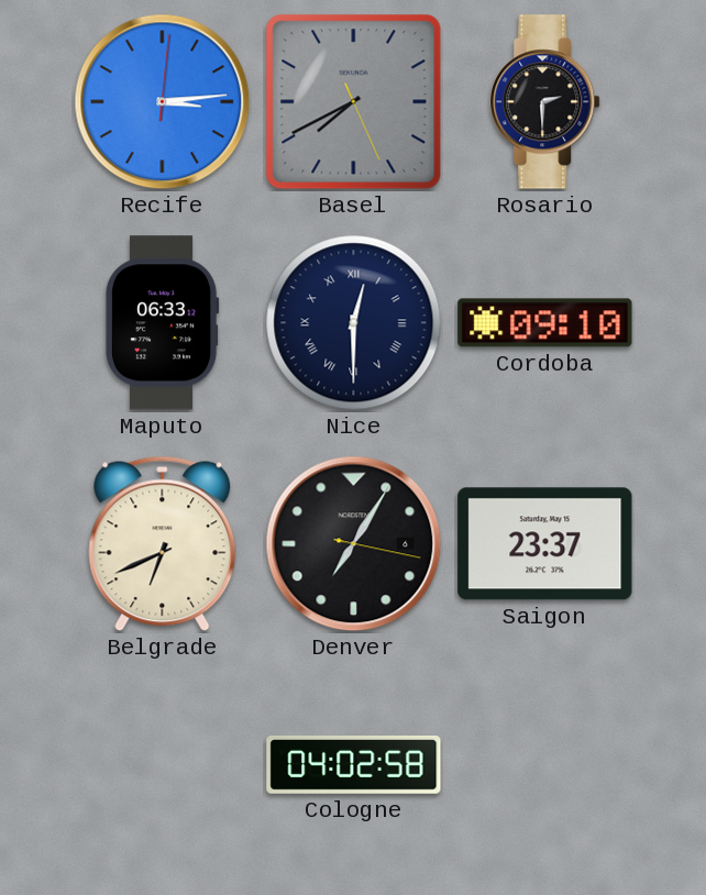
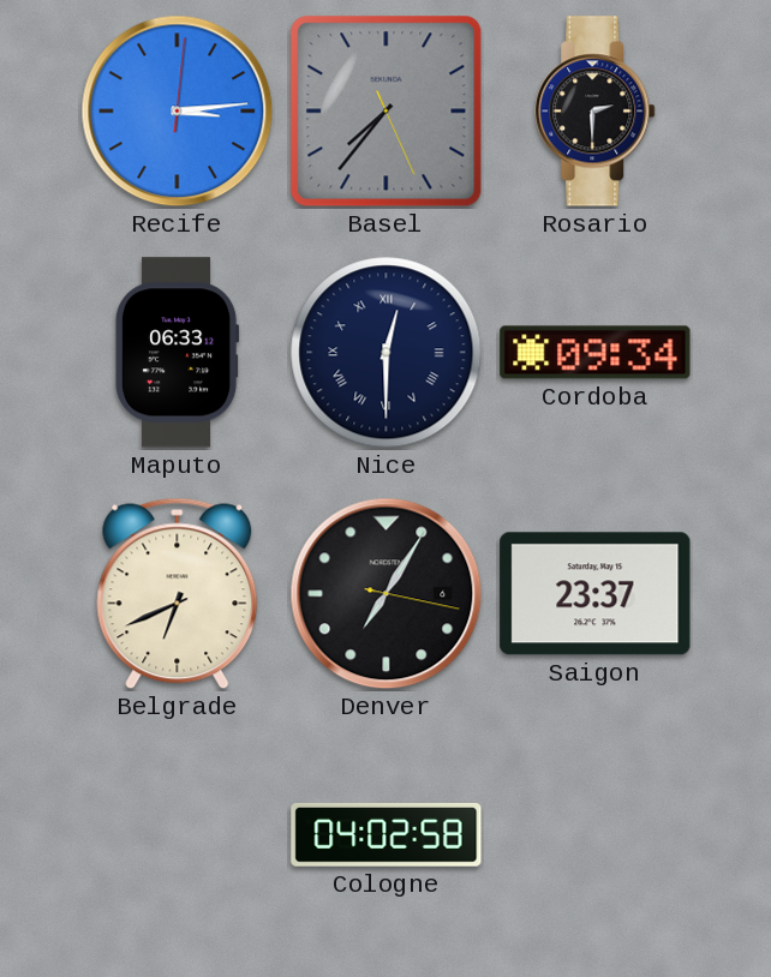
Basel: 7:40 -> 7:36 (387, 112)
Cordoba: 09:10 -> 09:34 (596, 353)
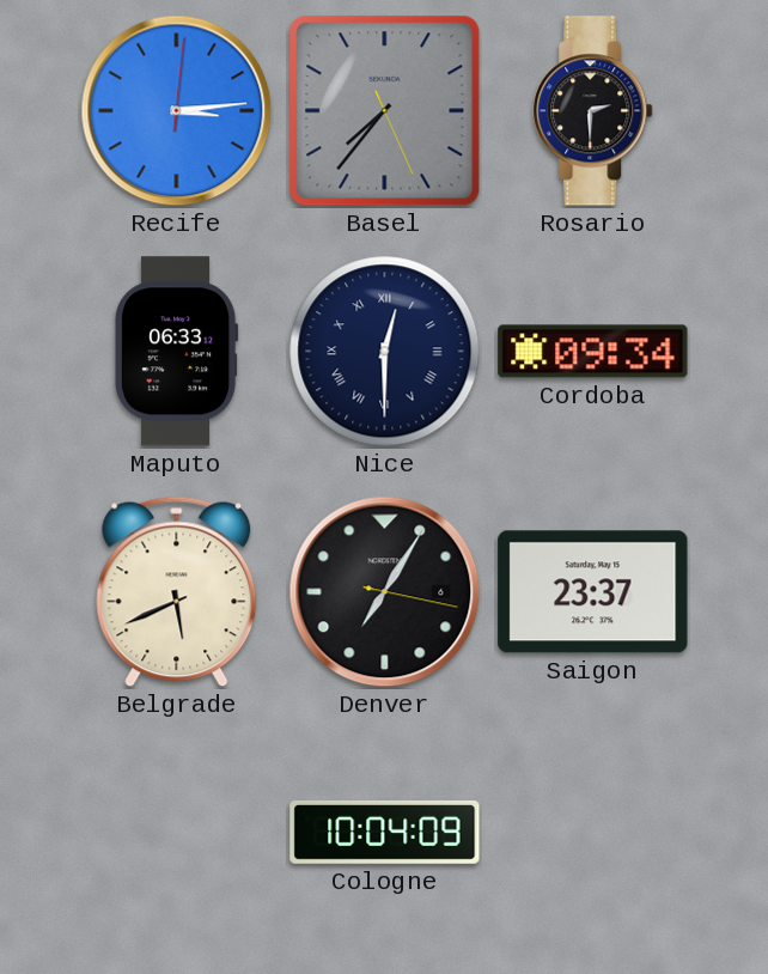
Belgrade: 6:41 -> 5:41 (177, 592)
Cologne: 04:02 -> 10:04 (385, 833)
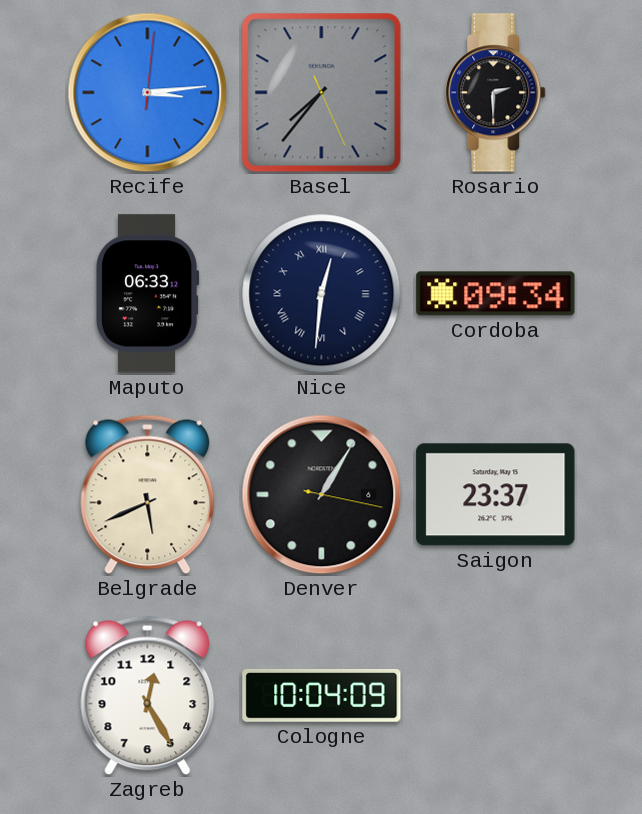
Nice: 12:30 -> 12:31 (322, 294)
Denver: 7:05 -> 1:05 (322, 495)
Zagreb: none -> 12:25 (148, 696)
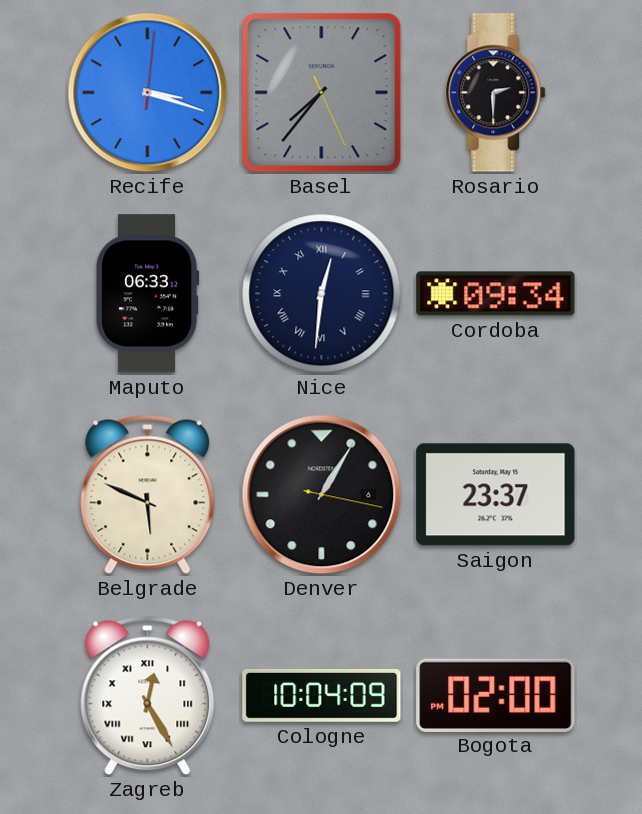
Recife: 3:14 -> 3:18 (148, 93)
Belgrade: 5:41 -> 5:49 (148, 495)
Zagreb numerals: Arabic -> Roman (148, 696)
Bogota: none -> 02:00 (496, 695)
